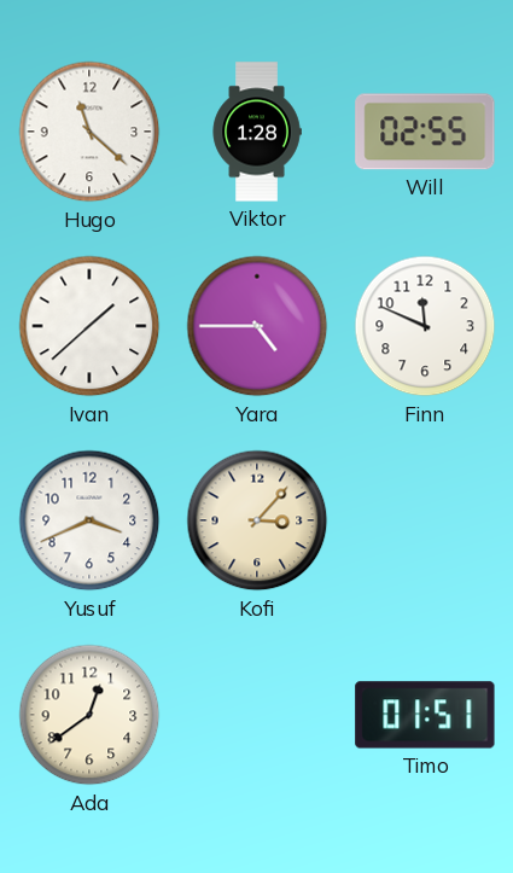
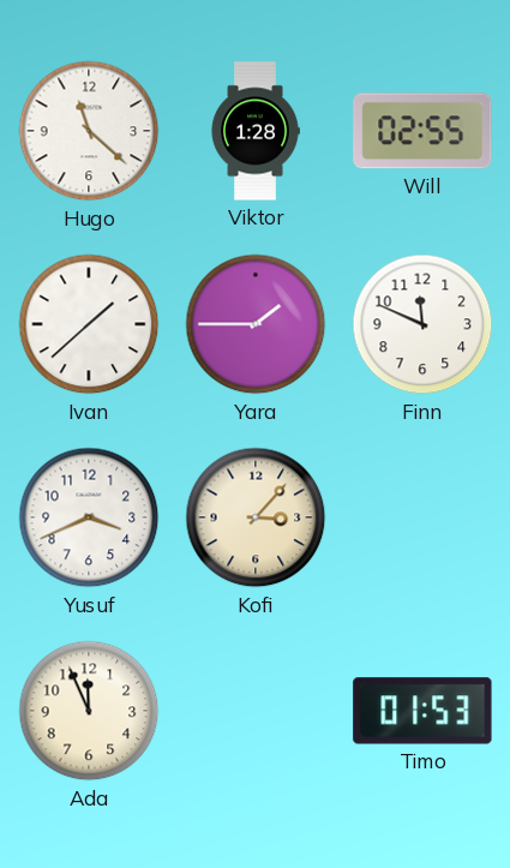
Yara: 4:45 -> 1:45 (256, 324)
Ada: 12:39 -> 11:56 (89, 711)
Timo: 01:51 -> 01:53 (422, 711)
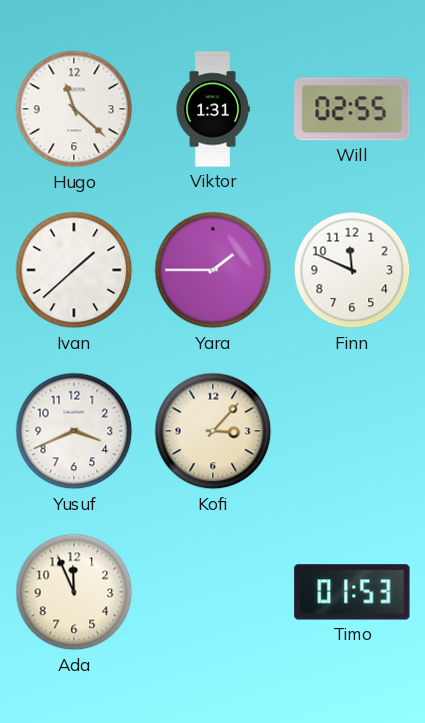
Viktor: 1:28 -> 1:31 (213, 109)
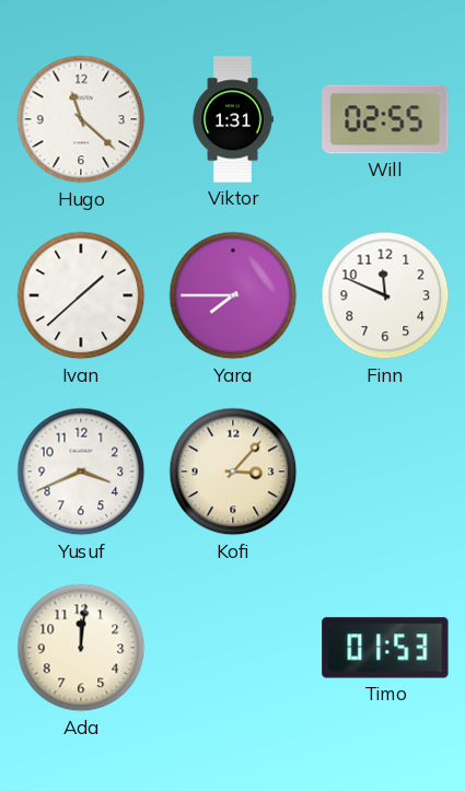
Yara: 1:45 -> 7:45 (233, 295)
Ada: 11:56 -> 12:01 (81, 648)
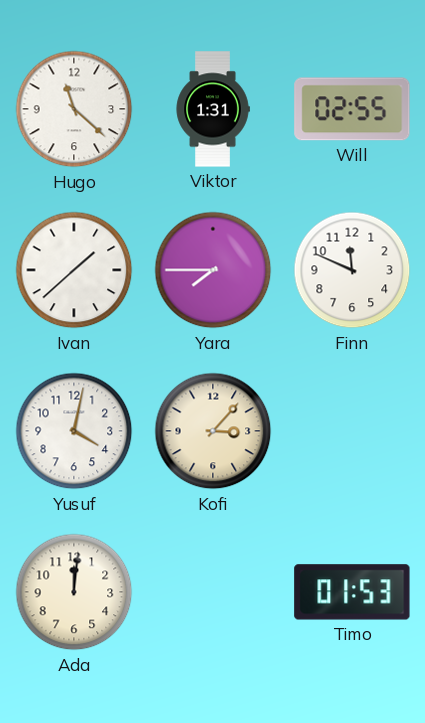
Yusuf: 3:41 -> 4:02 (74, 431)
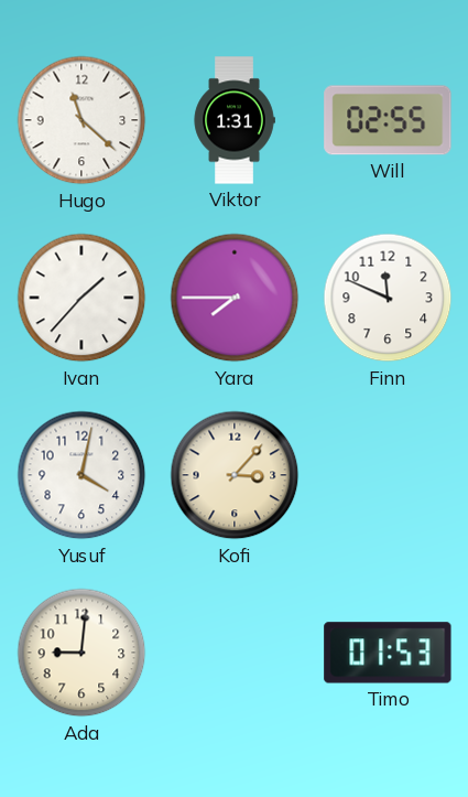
Ivan: 1:38 -> 1:37 (81, 298)
Ada: 12:01 -> 9:01 (81, 653)
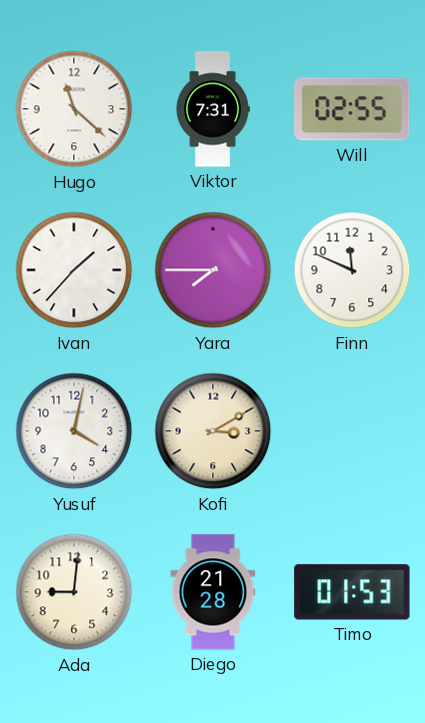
Viktor: 1:31 -> 7:31 (213, 109)
Kofi: 3:07 -> 3:10 (213, 431)
Diego: none -> 21:28 (213, 592)
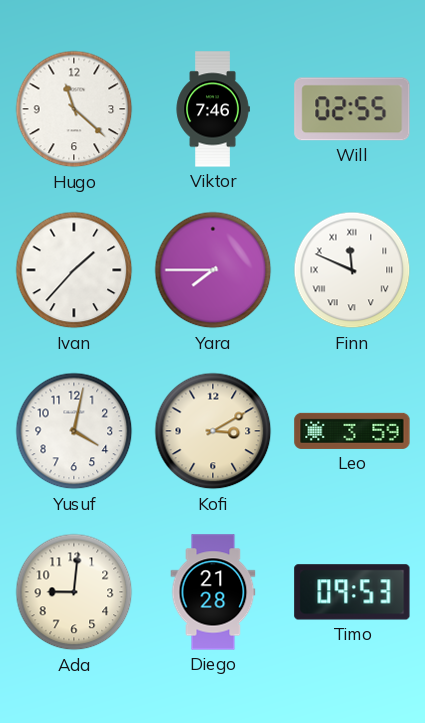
Viktor: 7:31 -> 7:46 (213, 109)
Finn numerals: Arabic -> Roman (352, 270)
Leo: none -> 3:59 (352, 431)
Timo: 01:53 -> 09:53 (352, 592)
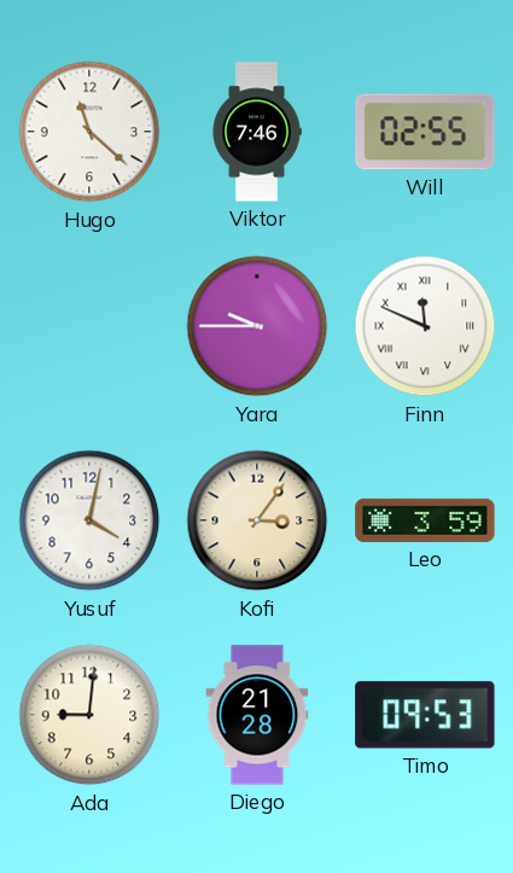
Ivan: 1:37 -> none (74, 270)
Yara: 7:45 -> 9:45 (257, 326)
Kofi: 3:10 -> 3:06 (257, 520)
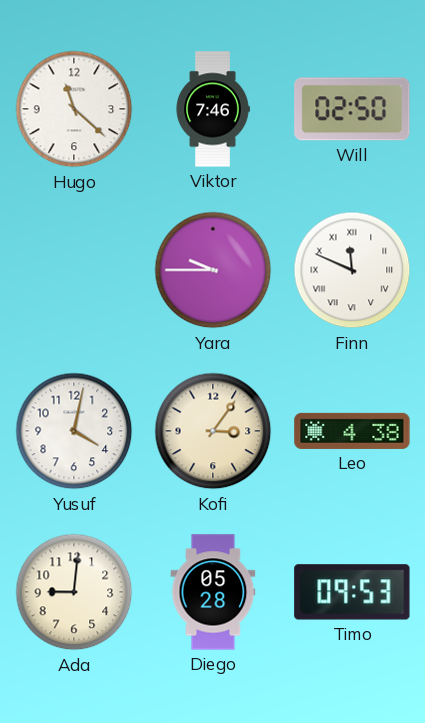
Will: 02:55 -> 02:50 (352, 109)
Leo: 3:59 -> 4:38 (352, 431)
Diego: 21:28 -> 05:28 (213, 592)
